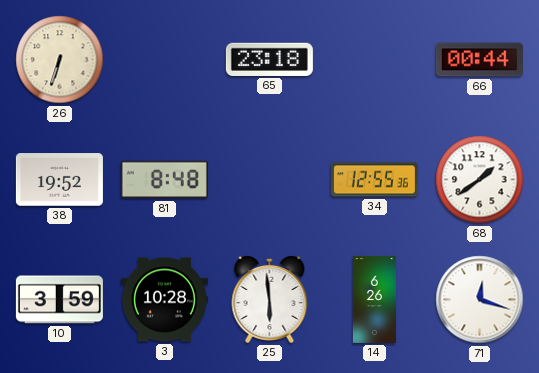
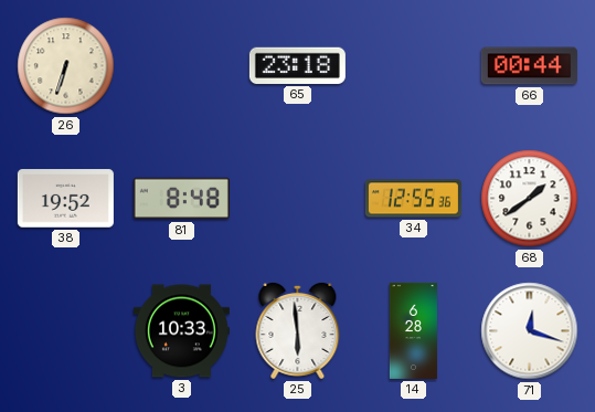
10: 3:59 -> none (59, 300)
3: 10:28 -> 10:33 (181, 331)
14: 6:26 -> 6:28 (413, 330)
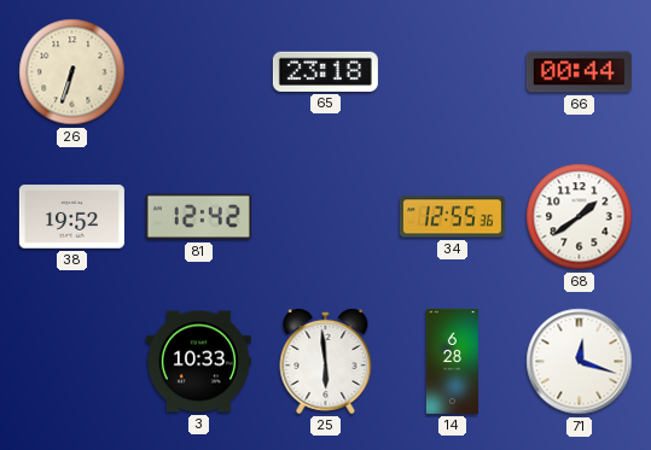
81: 8:48 -> 12:42 (198, 217)
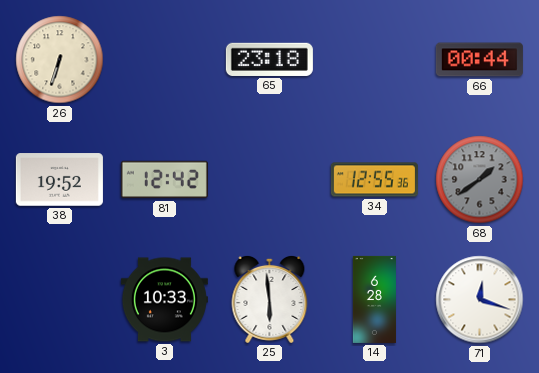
68 dial: white -> grey (480, 180)
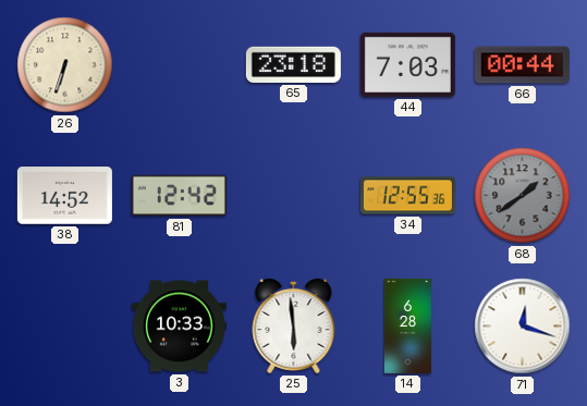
44: none -> 7:03 (407, 64)
38: 19:52 -> 14:52 (64, 196)
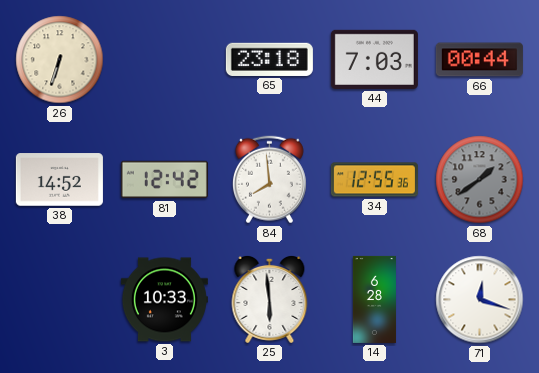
84: none -> 7:59 (269, 180)
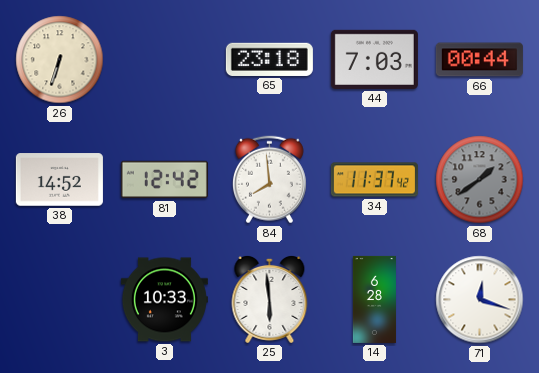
34: 12:55 -> 11:37 (374, 180)
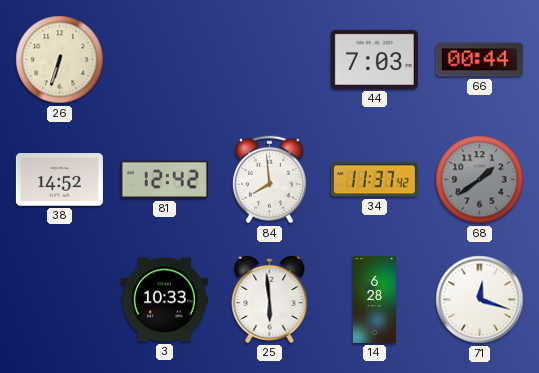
65: 23:18 -> none (269, 59)
